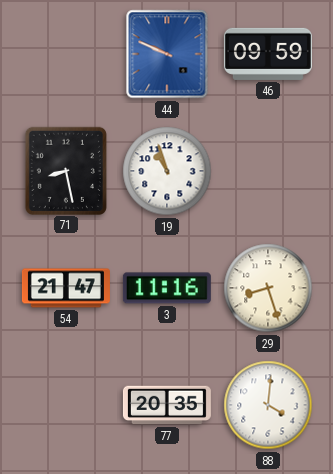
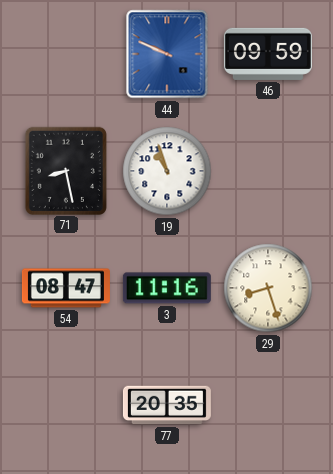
54: 21:47 -> 08:47 (66, 288)
88: 4:01 -> none (268, 405)
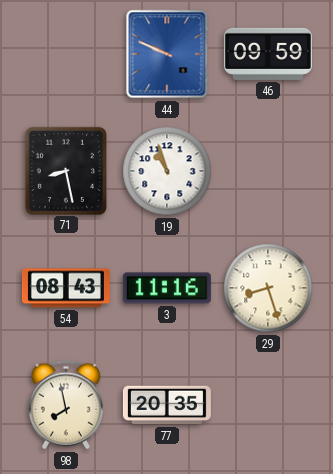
54: 08:47 -> 08:43 (66, 288)
98: none -> 7:58 (66, 405)
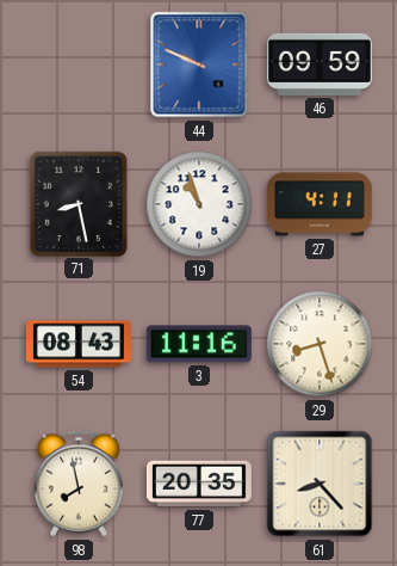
27: none -> 4:11 (320, 204)
61: none -> 8:23 (320, 484)
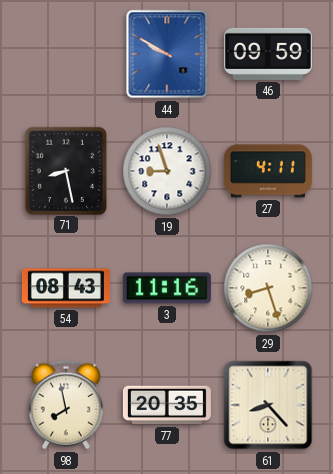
44: 9:49 -> 9:50 (167, 54)
19: 10:57 -> 8:57 (167, 171)
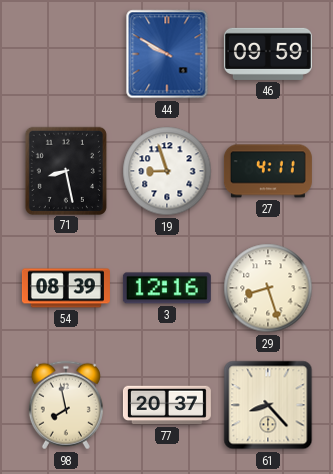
54: 08:43 -> 08:39 (66, 288)
3: 11:16 -> 12:16 (167, 288)
77: 20:35 -> 20:37 (167, 405)
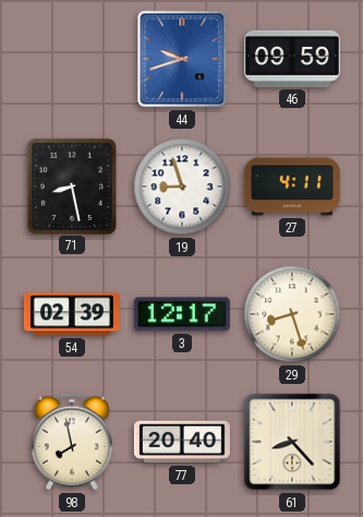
44: 9:50 -> 9:42 (182, 59)
54: 08:39 -> 02:39 (72, 314)
3: 12:16 -> 12:17 (182, 314)
77: 20:37 -> 20:40 (182, 442)
